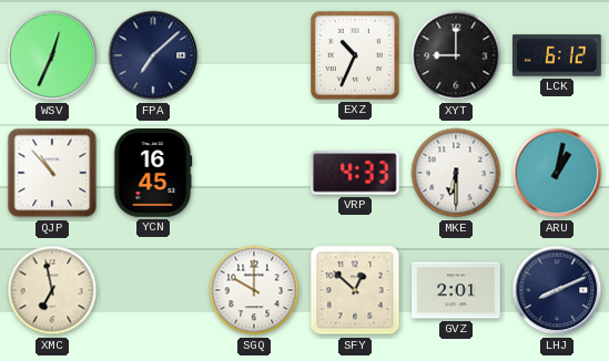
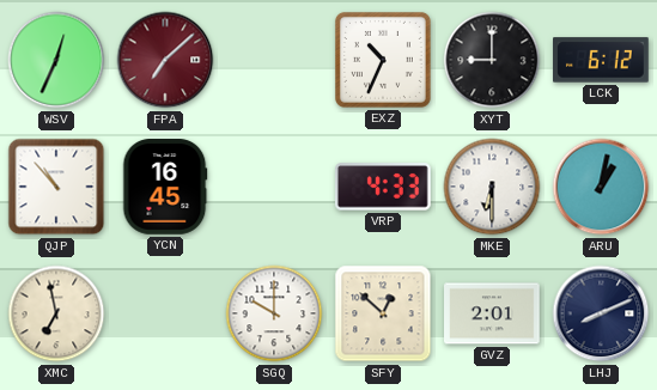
FPA dial: navy -> burgundy (165, 60)
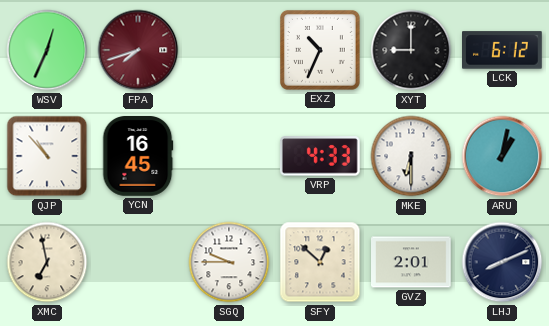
FPA: 7:08 -> 7:42 (138, 50)
SGQ: 10:00 -> 9:45 (229, 262)
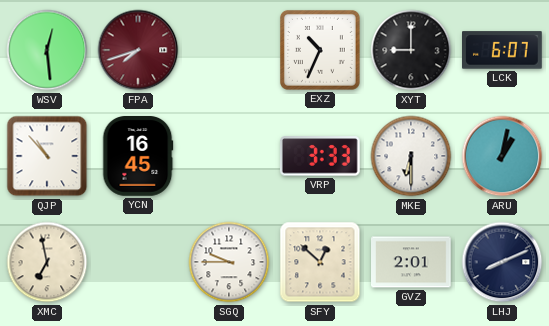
WSV: 12:34 -> 12:29 (47, 50)
LCK: 6:12 -> 6:07 (503, 50)
VRP: 4:33 -> 3:33 (320, 156)
